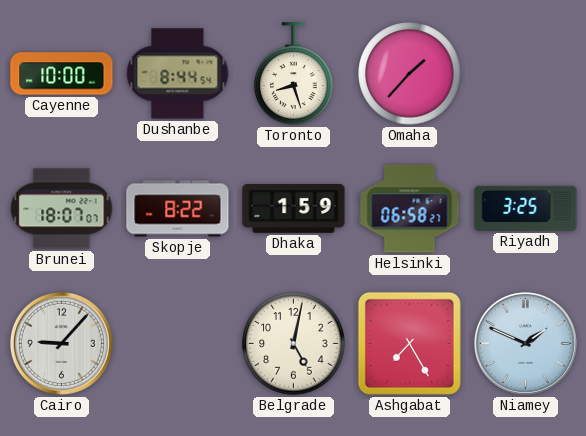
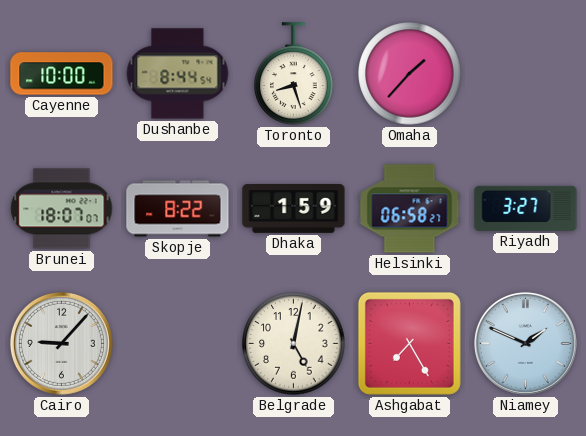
Riyadh: 3:25 -> 3:27 (526, 208)
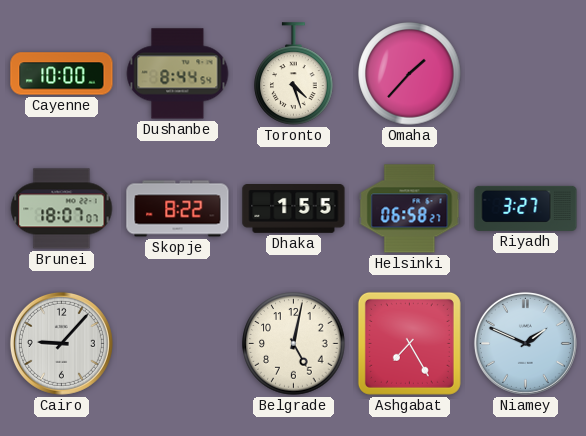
Toronto: 8:27 -> 4:27 (294, 74)
Dhaka: 1:59 -> 1:55 (294, 209)
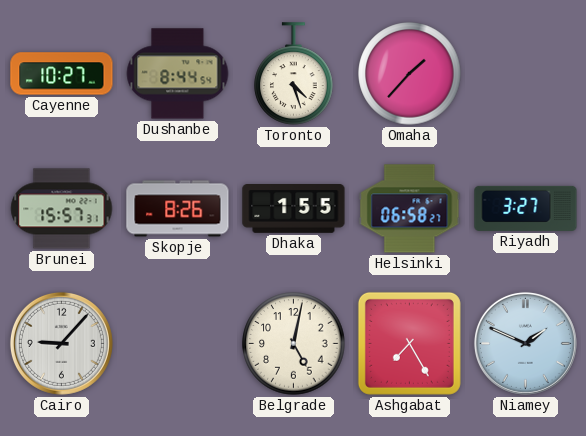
Cayenne: 10:00 -> 10:27 (62, 74)
Brunei: 18:07 -> 15:57 (62, 209)
Skopje: 8:22 -> 8:26 (178, 209)
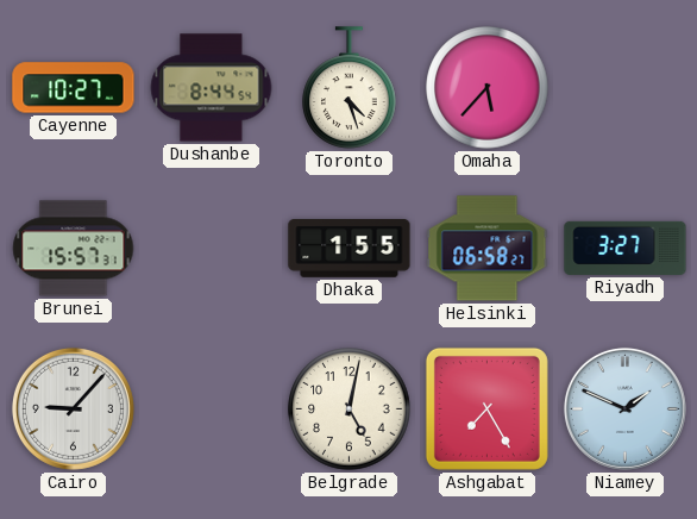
Omaha: 1:37 -> 5:37 (488, 88)
Skopje: 8:26 -> none (178, 209)
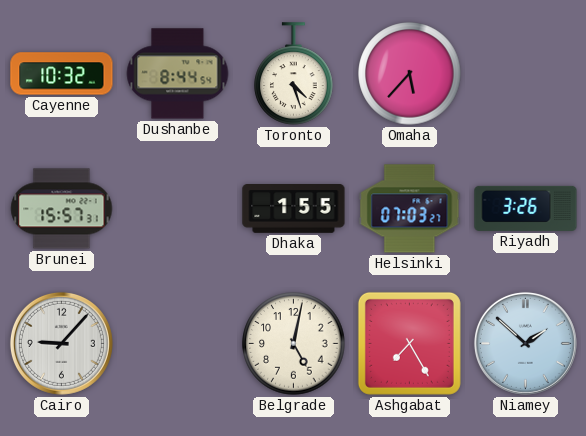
Cayenne: 10:27 -> 10:32 (62, 74)
Helsinki: 06:58 -> 07:03 (410, 209)
Riyadh: 3:27 -> 3:26 (526, 208)
Niamey: 1:49 -> 1:52 (525, 343)
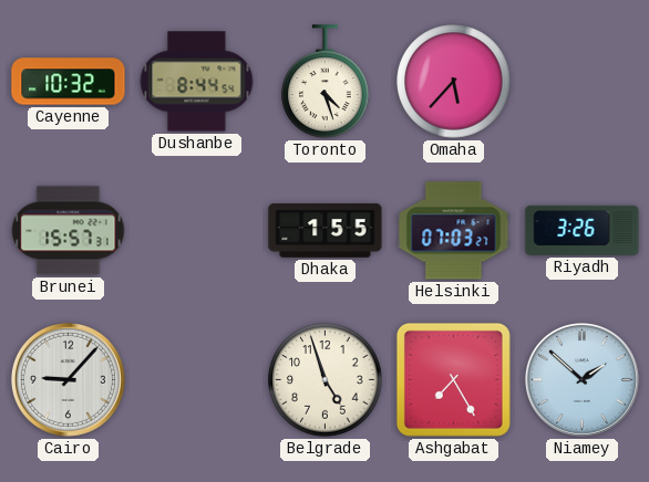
Belgrade: 5:02 -> 4:57 (326, 380)
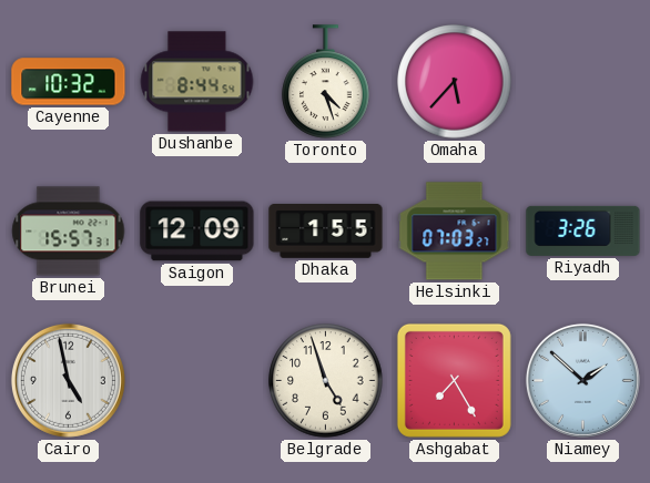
Saigon: none -> 12:09 (197, 232)
Cairo: 9:07 -> 4:58 (68, 380)
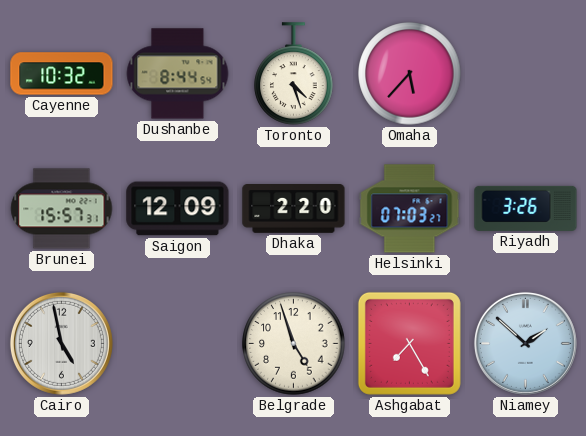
Dhaka: 1:55 -> 2:20 (294, 209)
